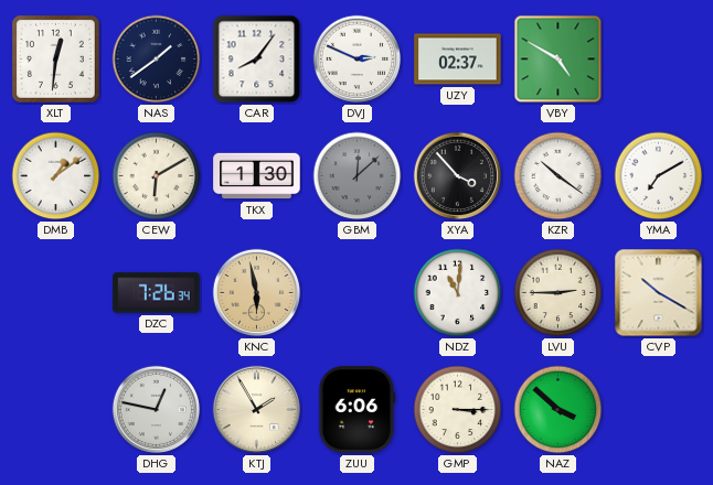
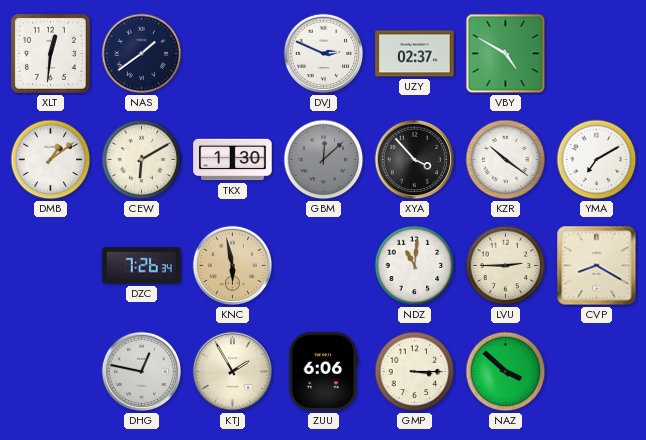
CAR: 8:06 -> none (257, 60)
CVP: 10:20 -> 8:20 (597, 266)
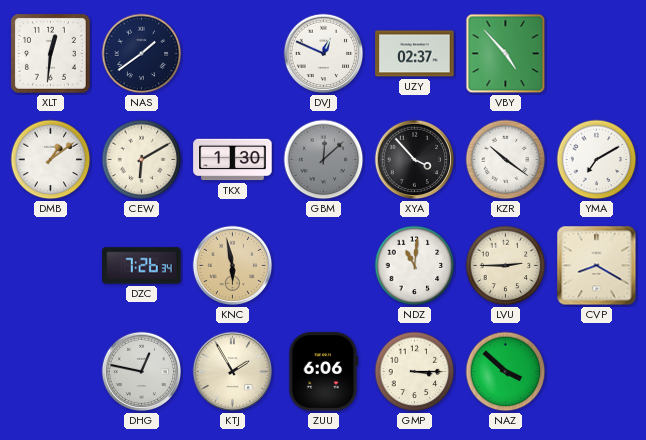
DVJ: 2:49 -> 12:49 (324, 54)
VBY: 4:50 -> 4:53 (506, 54)
